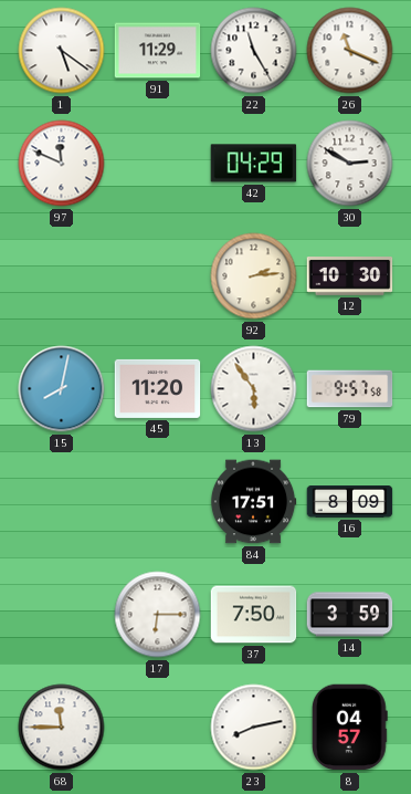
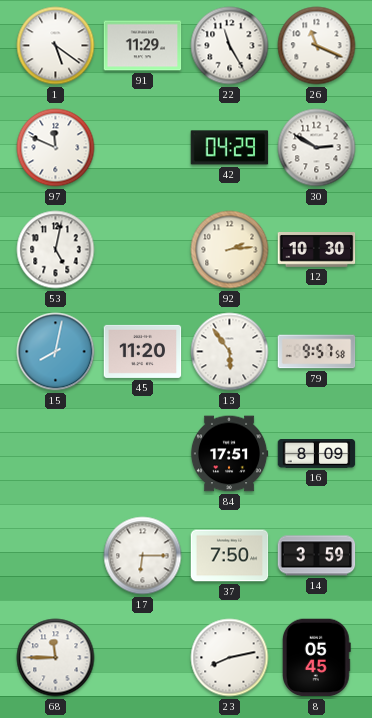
53: none -> 5:02 (56, 250)
8: 04:57 -> 05:45 (316, 658)
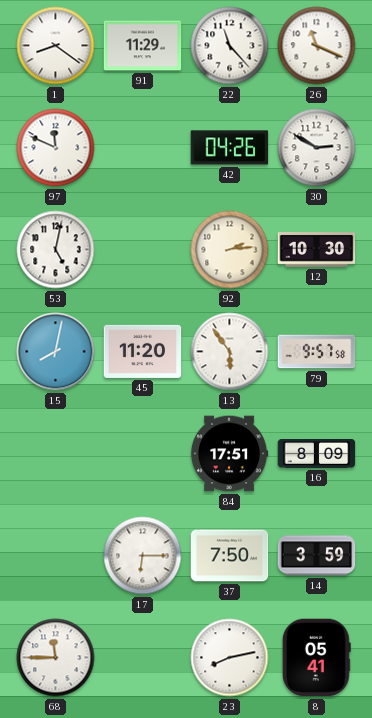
1: 5:21 -> 8:21 (56, 46)
22: 11:25 -> 11:23 (230, 46)
42: 04:29 -> 04:26 (230, 148)
8: 05:45 -> 05:41 (316, 658)
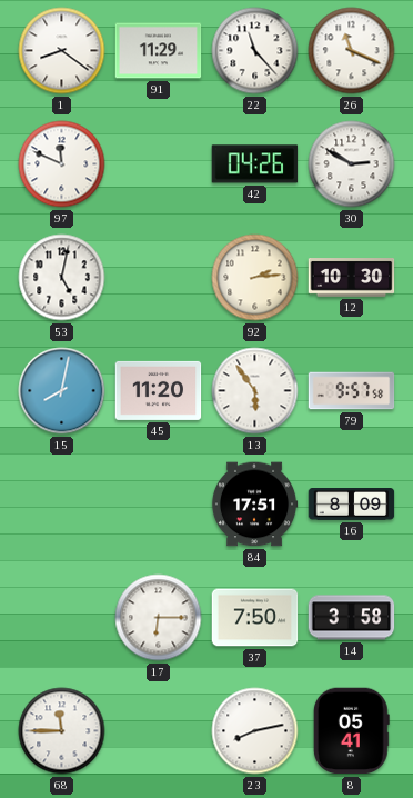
14: 3:59 -> 3:58 (352, 618)
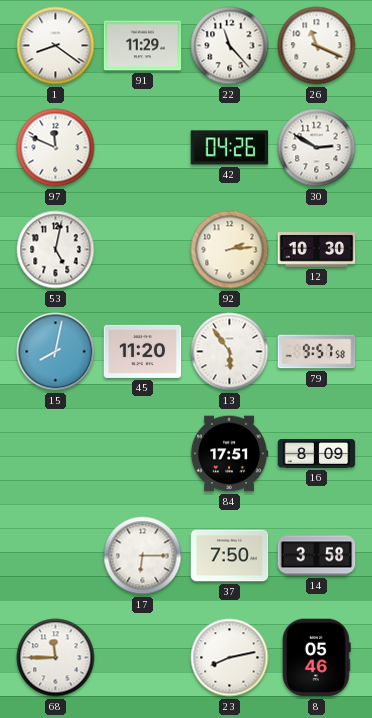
8: 05:41 -> 05:46 (316, 658)
